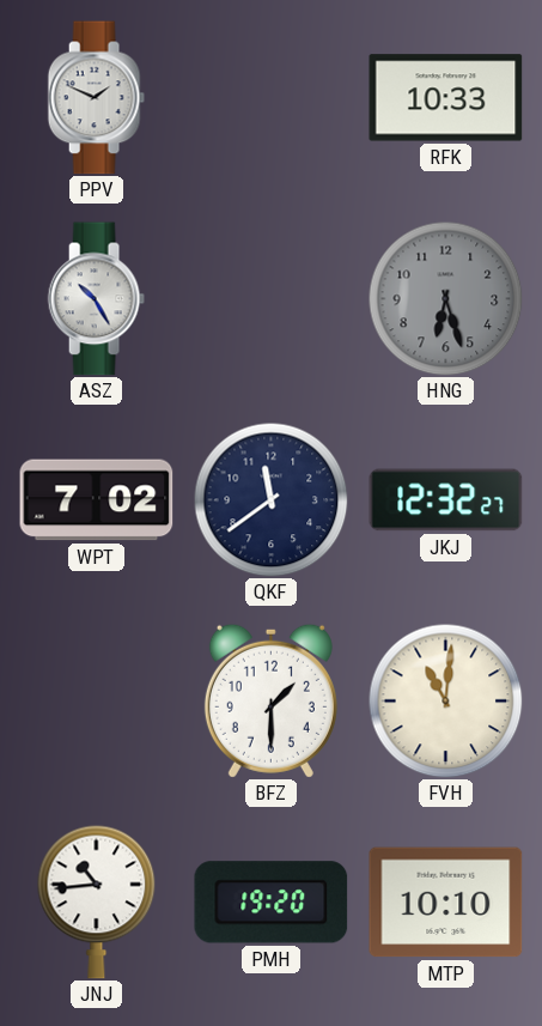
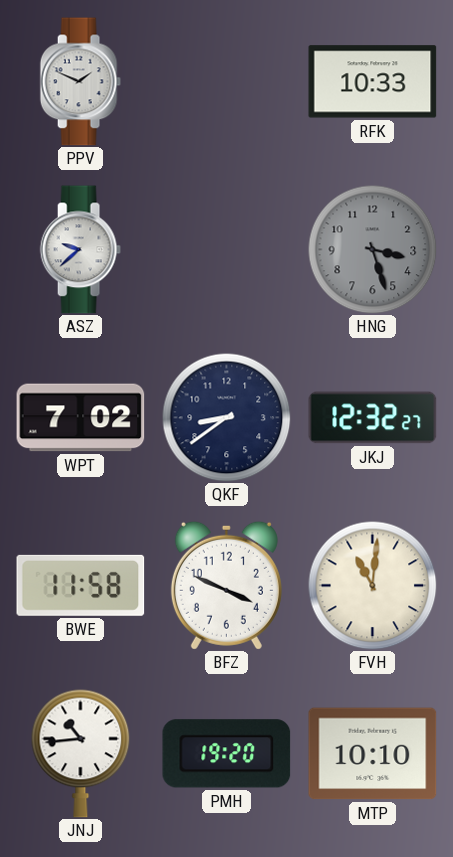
ASZ: 10:25 -> 9:38 (80, 250)
HNG: 6:27 -> 3:27 (372, 249)
QKF: 11:39 -> 8:39 (226, 417)
BWE: none -> 11:58 (81, 585)
BFZ: 1:30 -> 3:49 (226, 585)
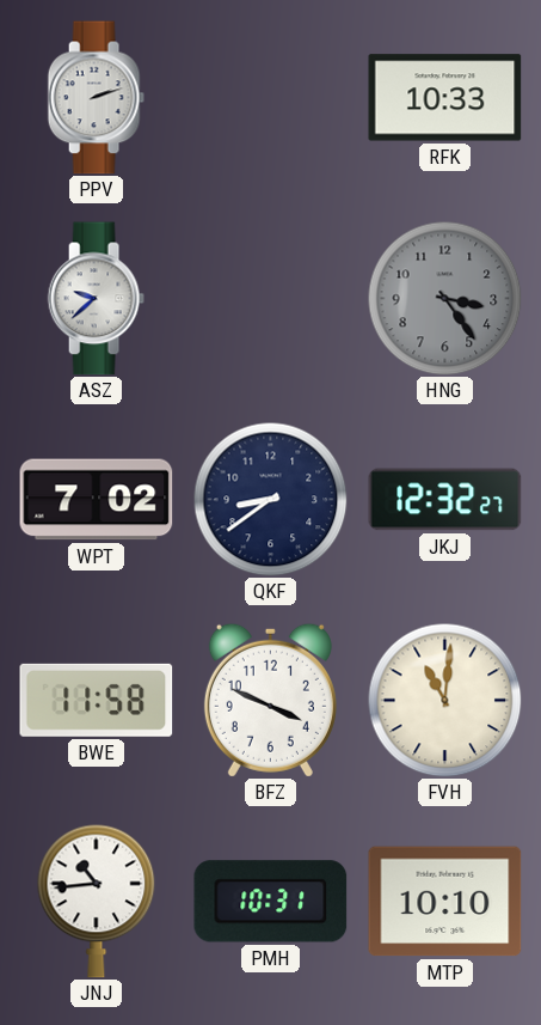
PPV: 1:49 -> 2:12 (96, 98)
HNG: 3:27 -> 3:24 (444, 298)
PMH: 19:20 -> 10:31 (271, 902)
